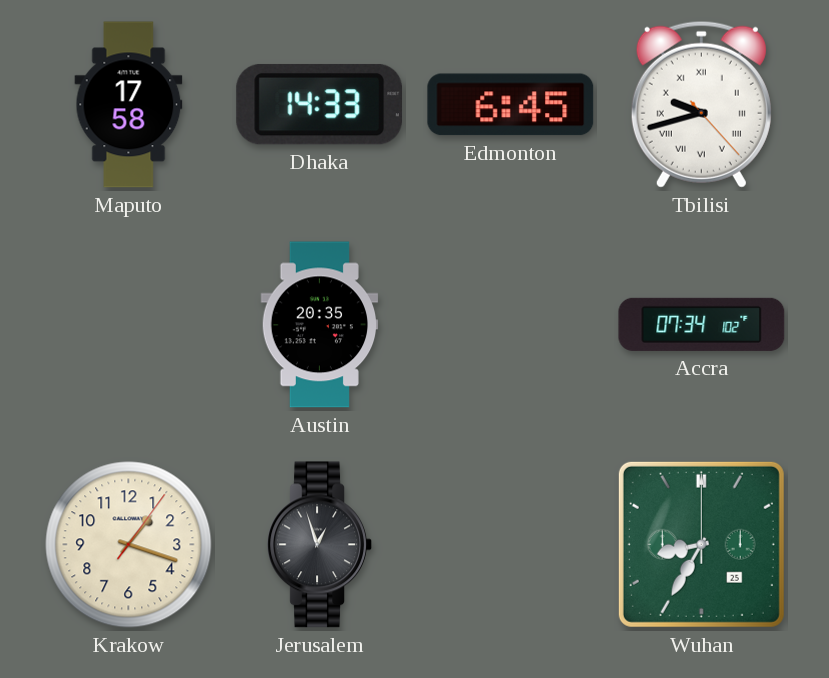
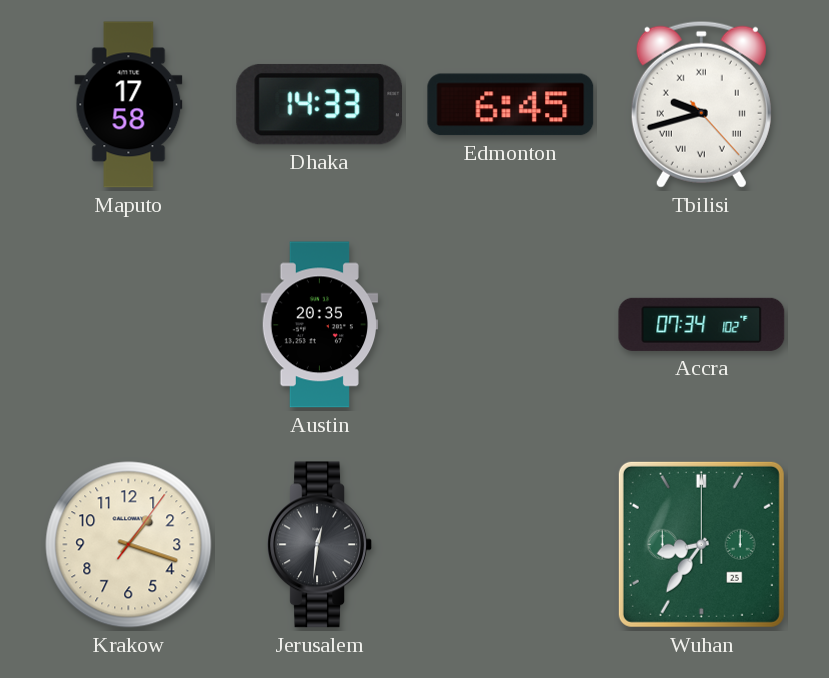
Jerusalem: 12:57 -> 12:31 (319, 545)
Wuhan: 8:35 -> 8:36 (701, 544)
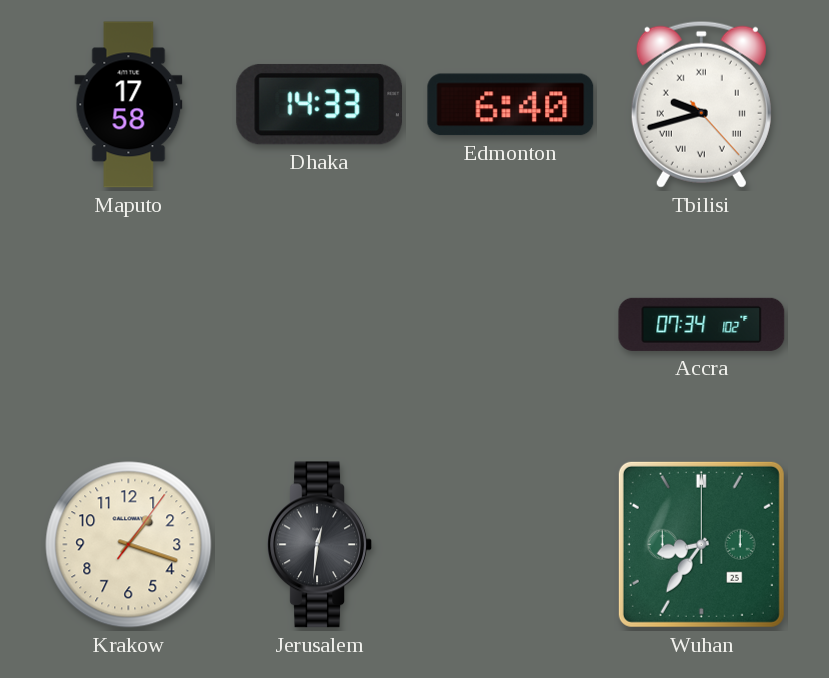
Edmonton: 6:45 -> 6:40 (511, 105)
Austin: 20:35 -> none (320, 325)
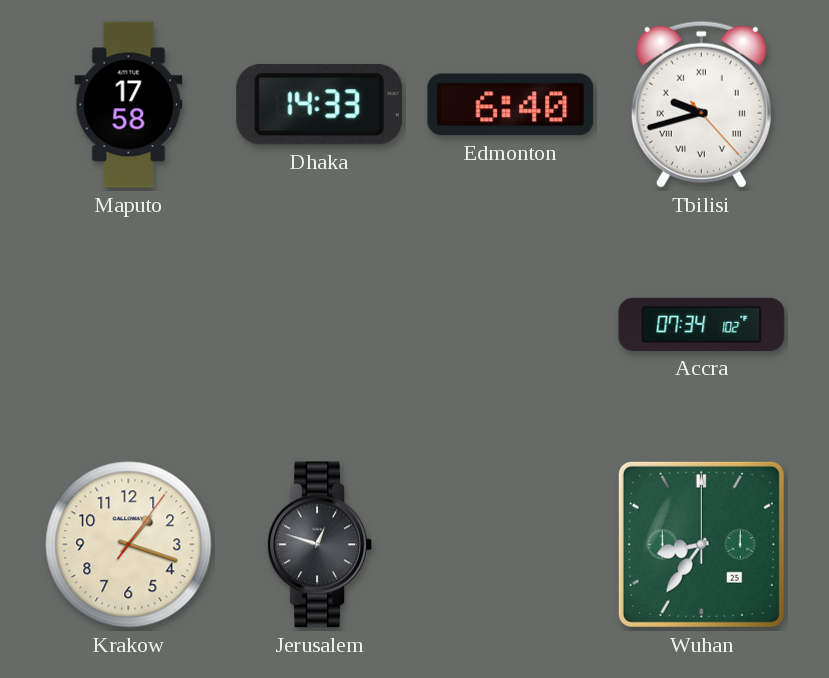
Jerusalem: 12:31 -> 12:48 (319, 545)
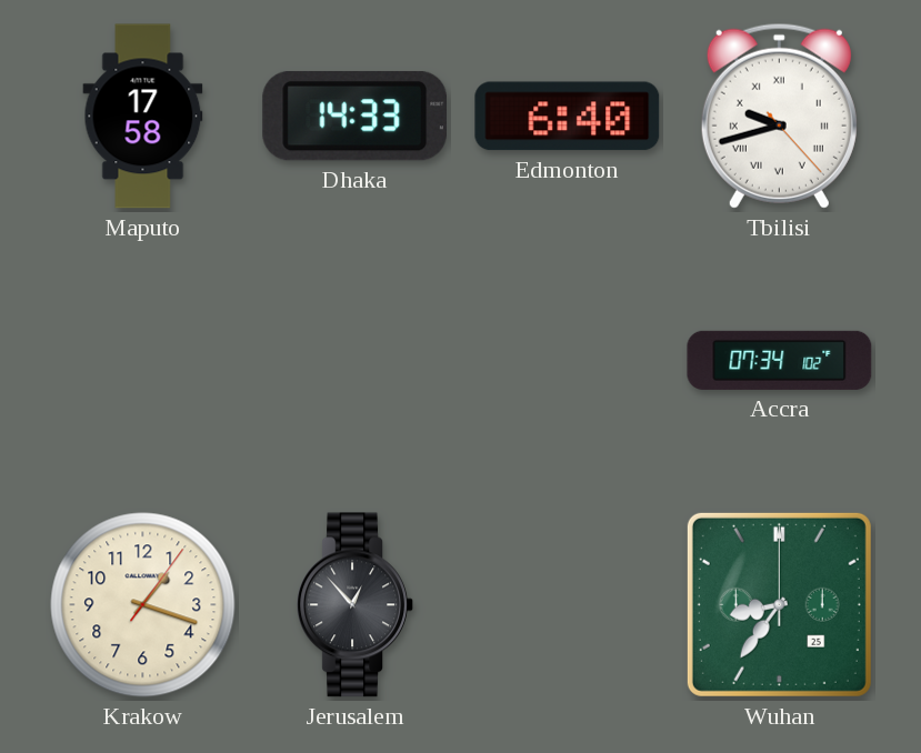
Jerusalem: 12:48 -> 12:53 (354, 605)
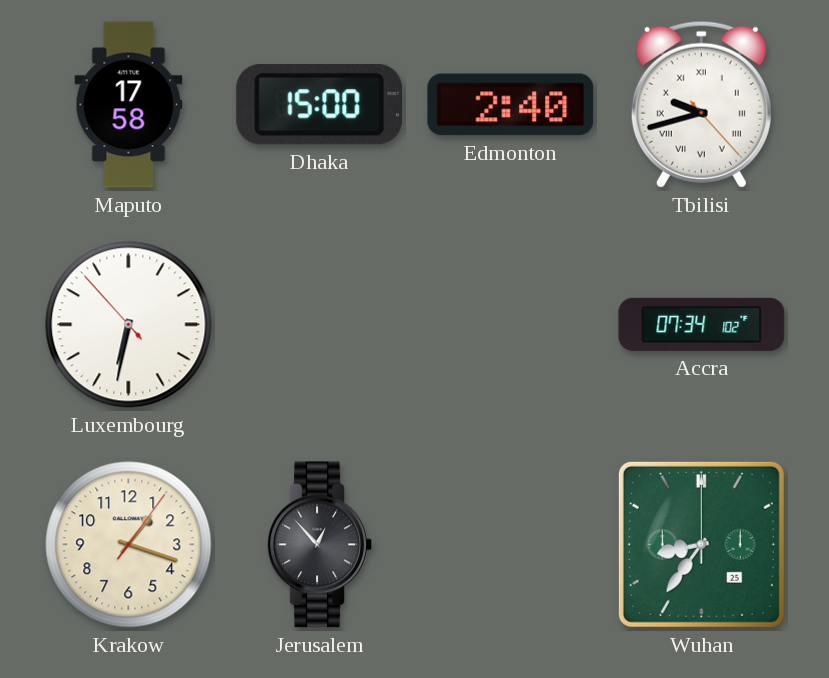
Dhaka: 14:33 -> 15:00 (319, 104)
Edmonton: 6:40 -> 2:40 (511, 105)
Luxembourg: none -> 6:31 (129, 325)
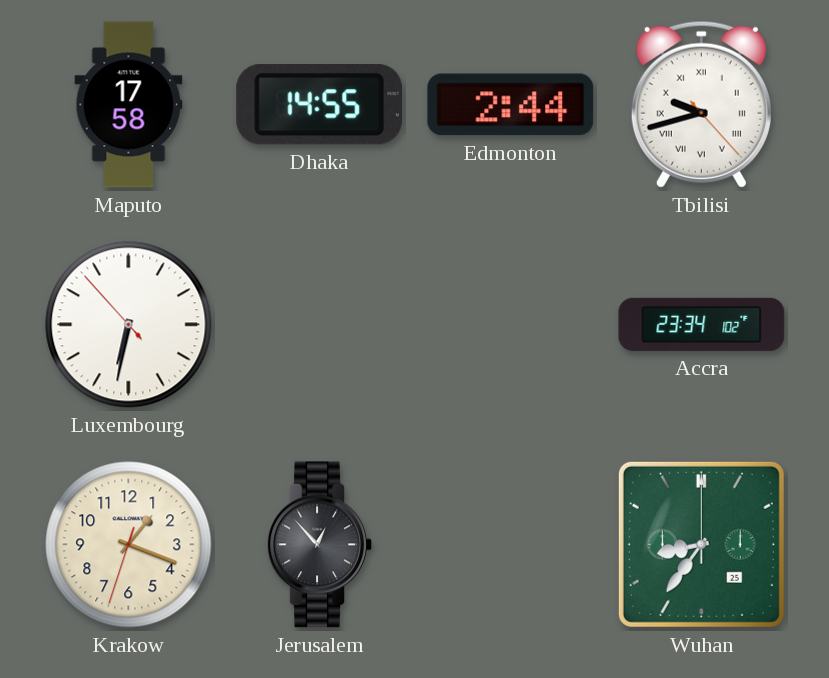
Dhaka: 15:00 -> 14:55 (319, 104)
Edmonton: 2:40 -> 2:44 (511, 105)
Accra: 07:34 -> 23:34 (702, 324)
Krakow: 1:18:06 -> 1:18:33 (129, 545)
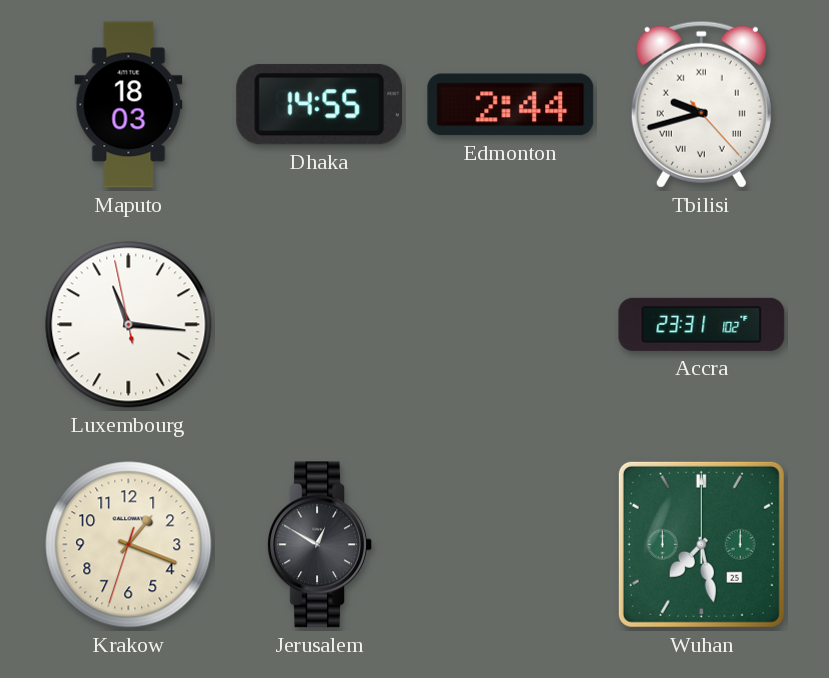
Maputo: 17:58 -> 18:03 (129, 105)
Luxembourg: 6:31 -> 11:15 (129, 325)
Accra: 23:34 -> 23:31 (702, 324)
Jerusalem: 12:53 -> 12:50 (319, 545)
Wuhan: 8:36 -> 7:28 (701, 544)
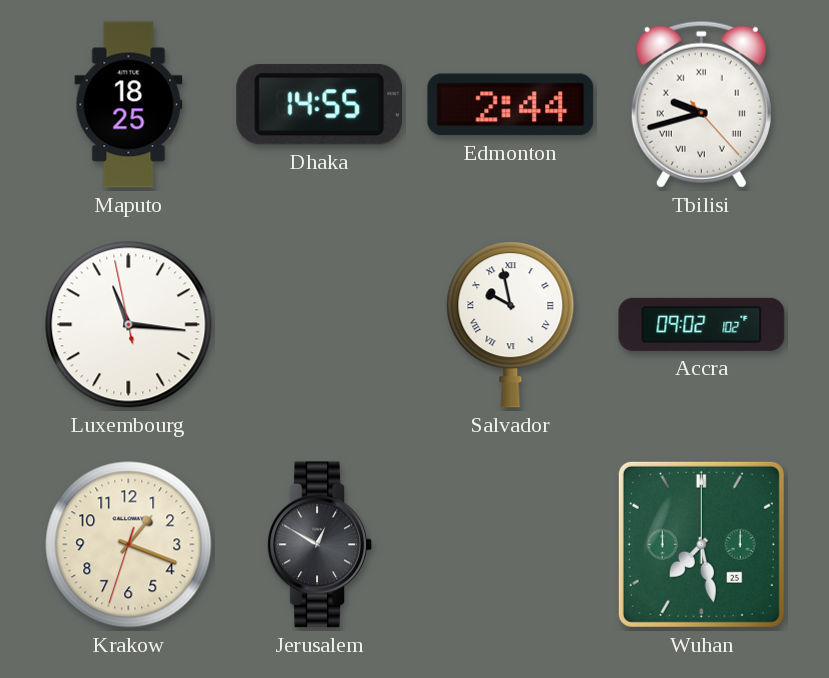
Maputo: 18:03 -> 18:25 (129, 105)
Salvador: none -> 9:58 (511, 325)
Accra: 23:31 -> 09:02 (702, 324)
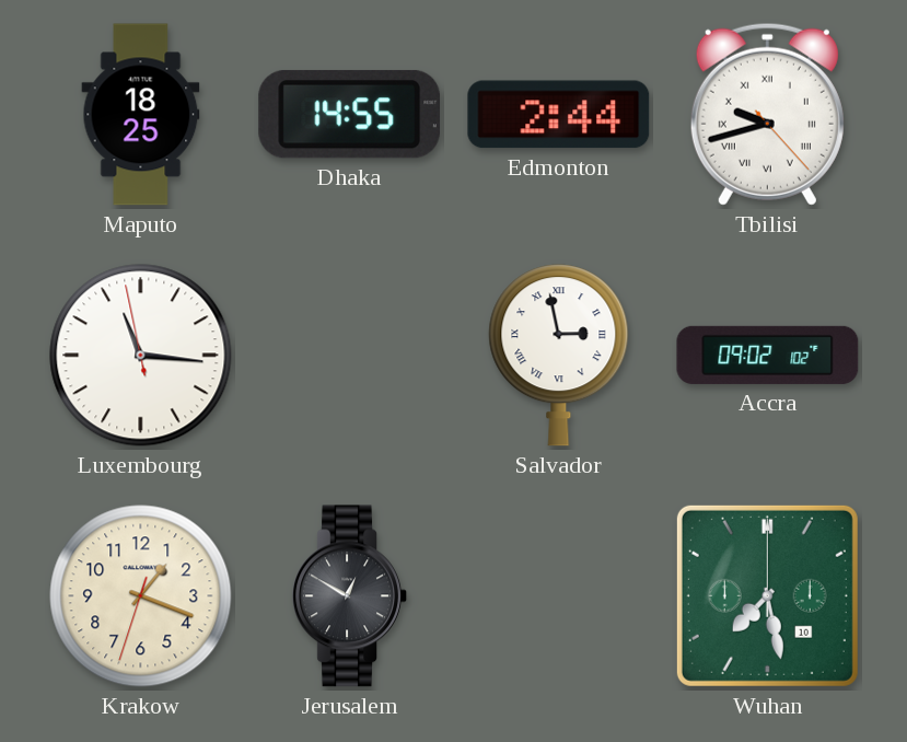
Salvador: 9:58 -> 2:58 (559, 356)
Wuhan date: 25 -> 10 (767, 595)
